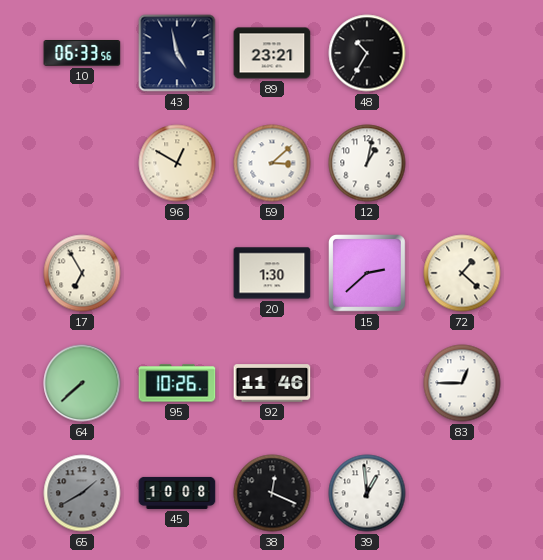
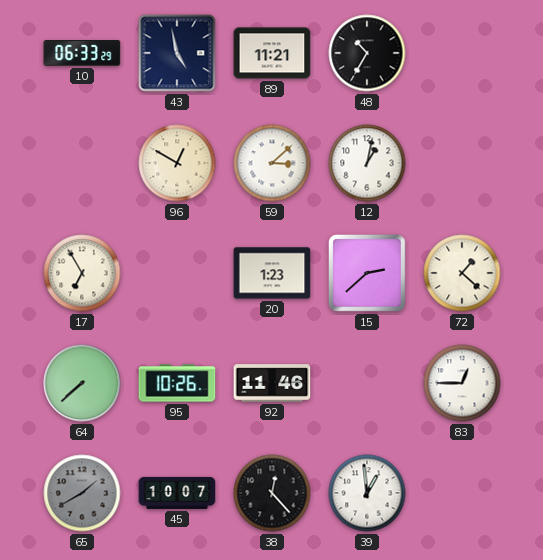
10: 06:33:56 -> 06:33:29 (82, 54)
89: 23:21 -> 11:21 (272, 53)
20: 1:30 -> 1:23 (272, 273)
45: 10:08 -> 10:07 (177, 493)
38: 12:19 -> 12:23 (272, 493)
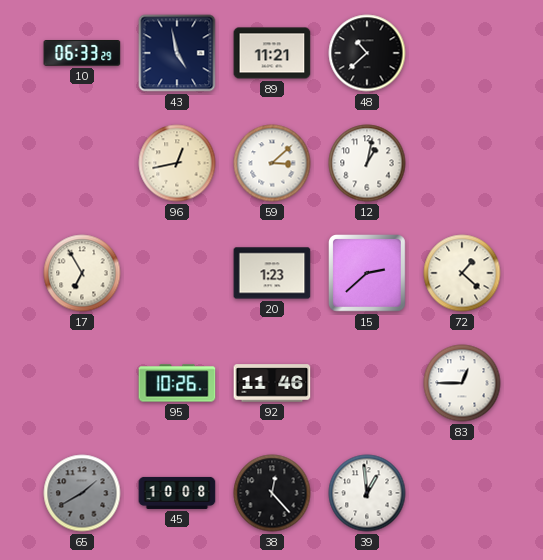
48: 10:35 -> 10:38 (367, 53)
96: 12:50 -> 12:43 (177, 163)
64: 7:38 -> none (82, 383)
45: 10:07 -> 10:08 (177, 493)
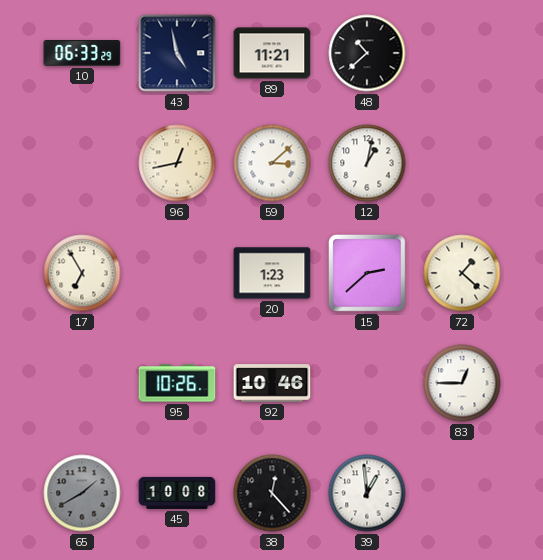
92: 11:46 -> 10:46 (272, 383)
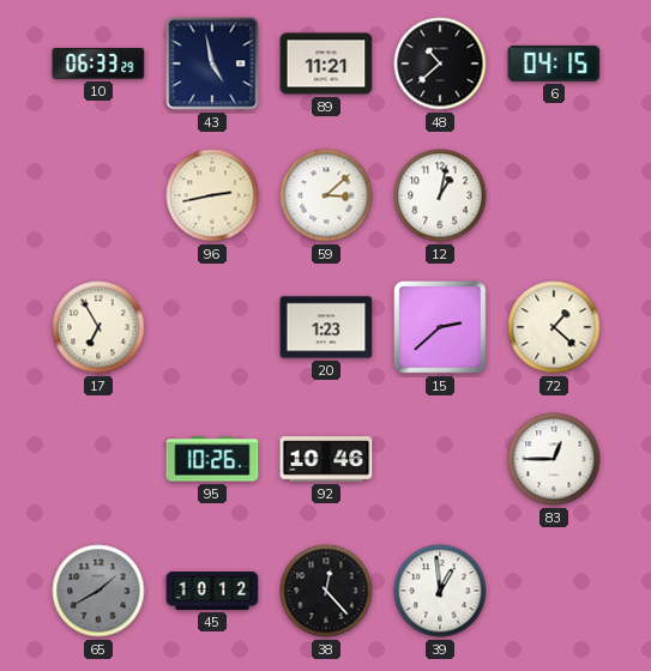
6: none -> 04:15 (554, 64)
96: 12:43 -> 2:43 (212, 195)
45: 10:08 -> 10:12 (212, 591)
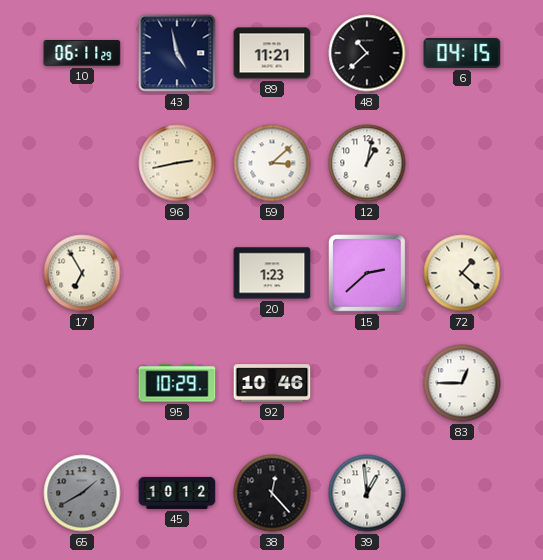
10: 06:33 -> 06:11 (82, 54)
95: 10:26 -> 10:29 (177, 383)
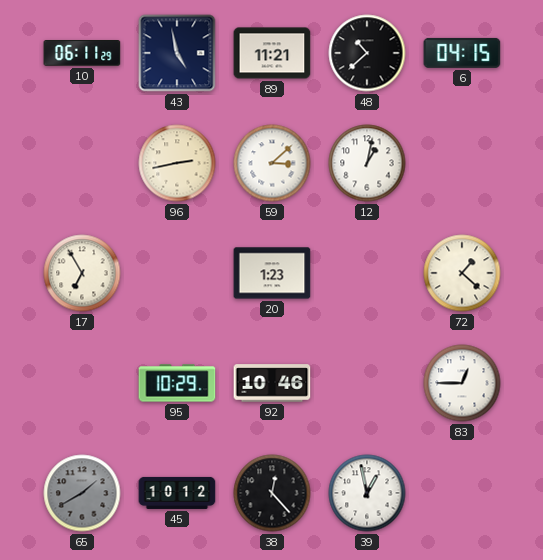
15: 2:38 -> none (368, 274)
39: 12:59 -> 12:58 (367, 493)
